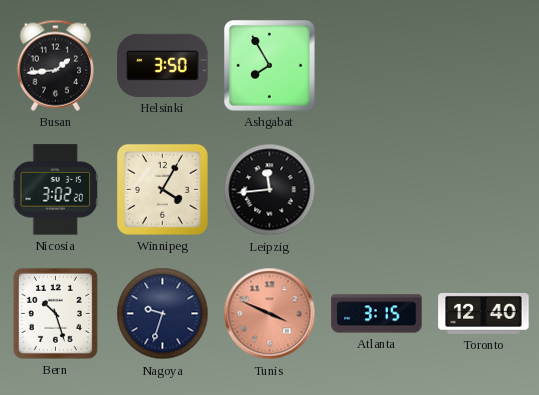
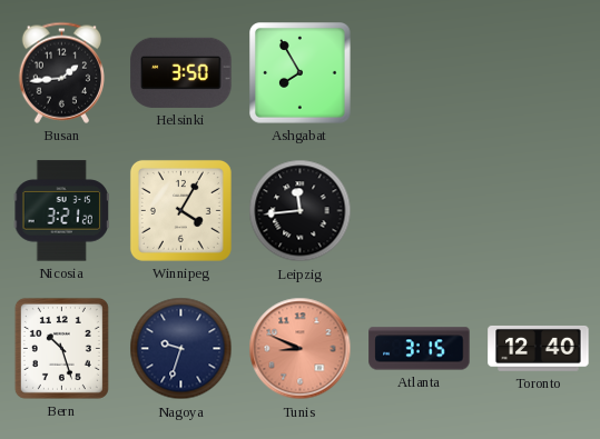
Nicosia: 3:02 -> 3:21 (61, 211)
Tunis: 3:49 -> 8:49 (301, 349)
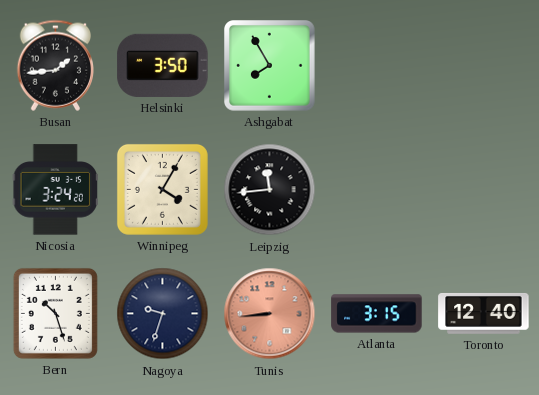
Nicosia: 3:21 -> 3:24 (55, 190)
Tunis: 8:49 -> 8:44 (270, 314)
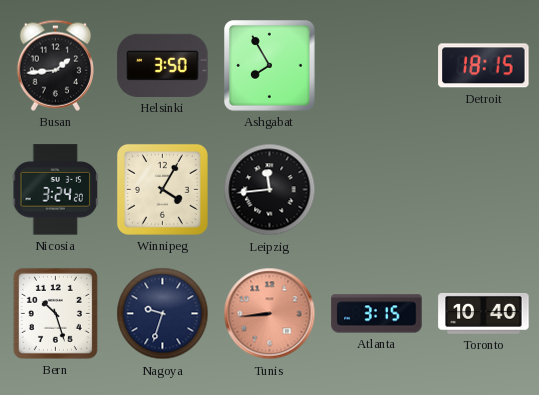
Detroit: none -> 18:15 (484, 66)
Toronto: 12:40 -> 10:40 (484, 314)
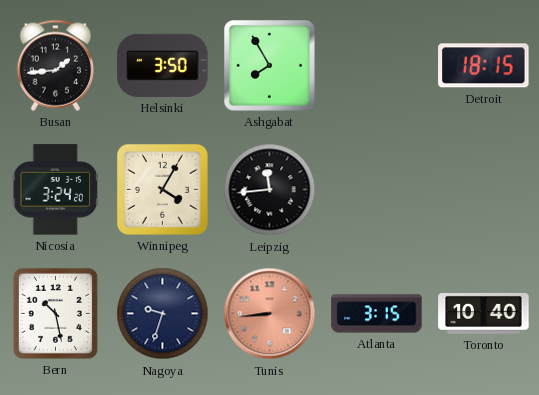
Bern: 10:27 -> 10:28 (55, 313)
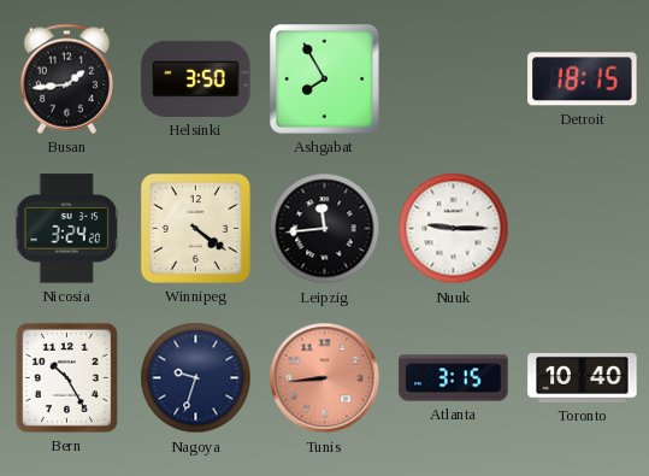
Winnipeg: 4:05 -> 4:21 (195, 228)
Nuuk: none -> 9:15 (454, 229)
Bern: 10:28 -> 10:25 (66, 377)
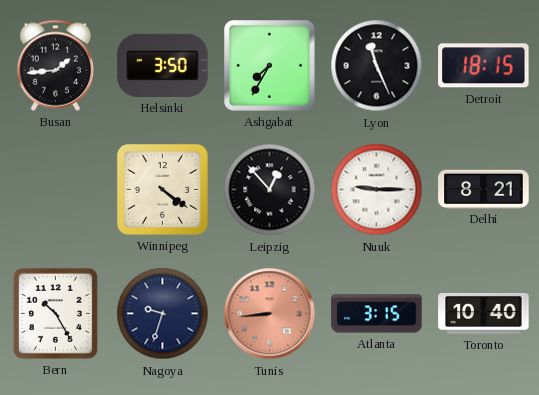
Ashgabat: 7:55 -> 7:35 (270, 66)
Lyon: none -> 11:26 (377, 66)
Nicosia: 3:24 -> none (66, 229)
Leipzig: 11:44 -> 12:53 (270, 190)
Delhi: none -> 8:21 (484, 189)
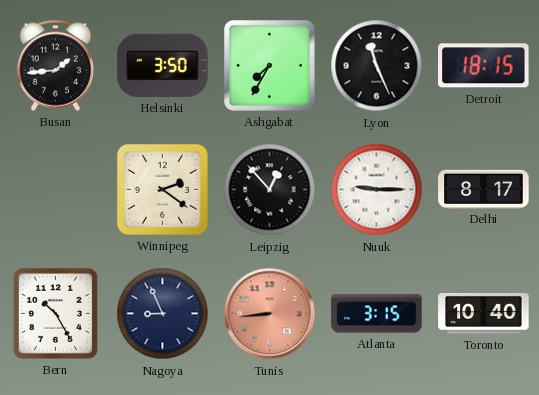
Winnipeg: 4:21 -> 2:21 (162, 189)
Delhi: 8:21 -> 8:17 (484, 189)
Nagoya: 9:33 -> 8:56 (163, 314)
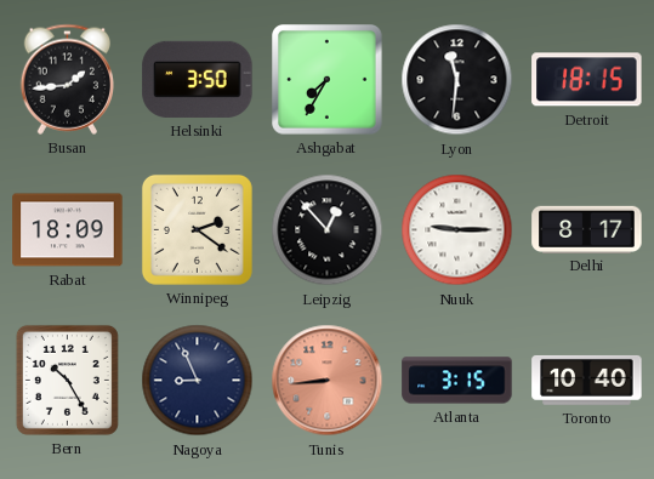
Lyon: 11:26 -> 11:31 (457, 80)
Rabat: none -> 18:09 (68, 230)
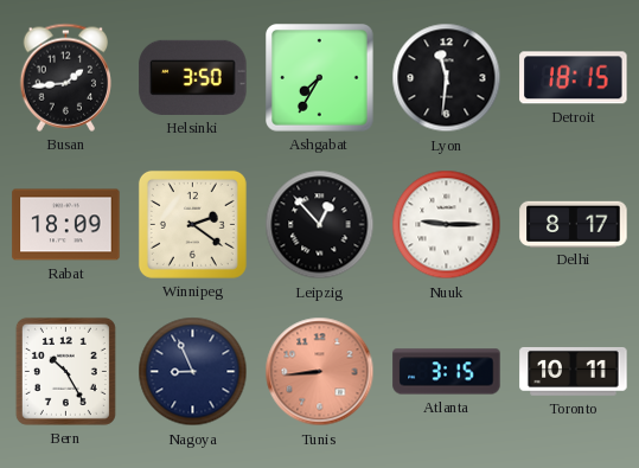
Toronto: 10:40 -> 10:11 (574, 372)
